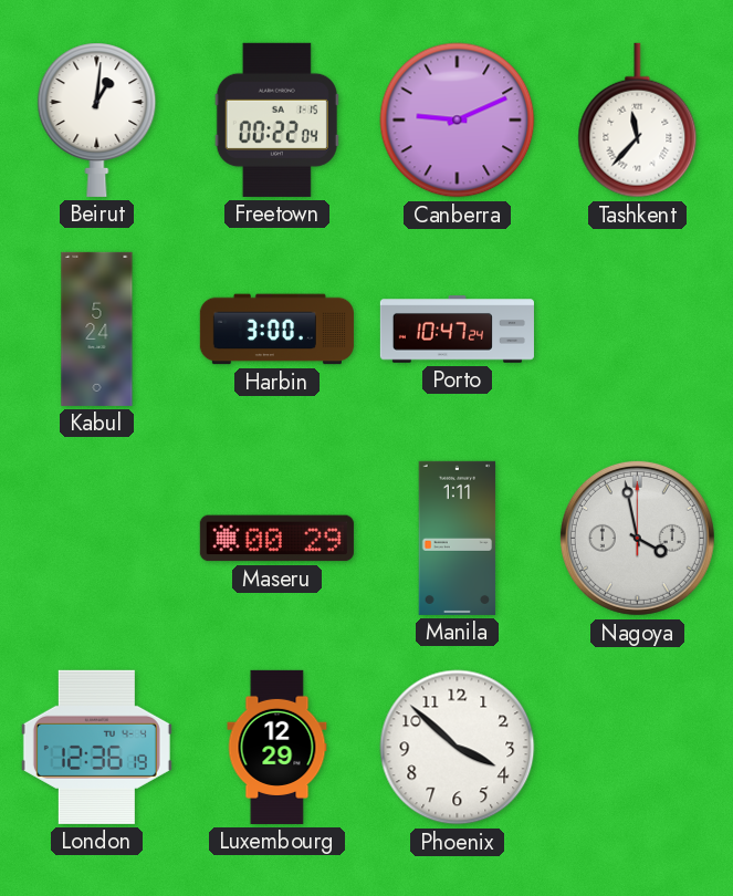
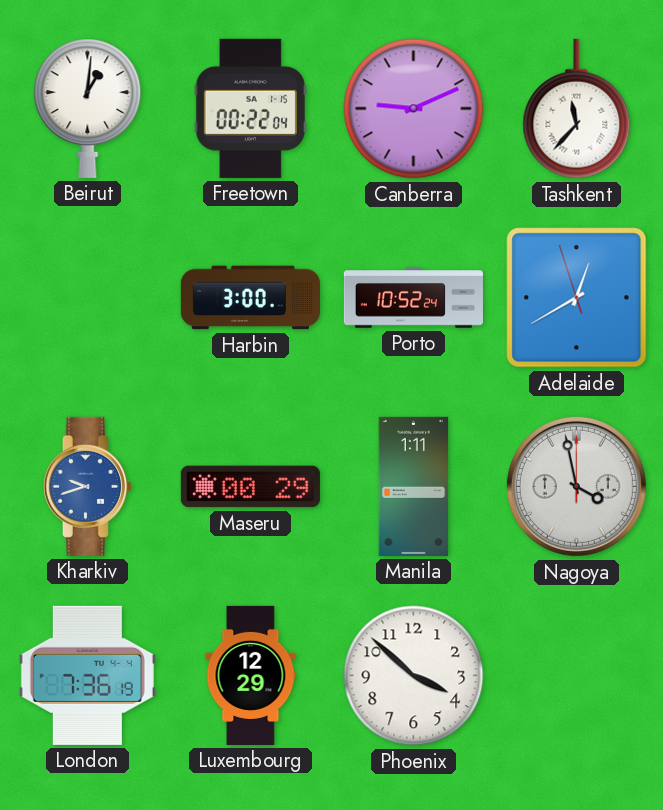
Kabul: 5:24 -> none (97, 329)
Porto: 10:47 -> 10:52 (413, 298)
Adelaide: none -> 12:39 (577, 298)
Kharkiv: none -> 9:42 (87, 486)
London: 12:36 -> 7:36 (87, 675)
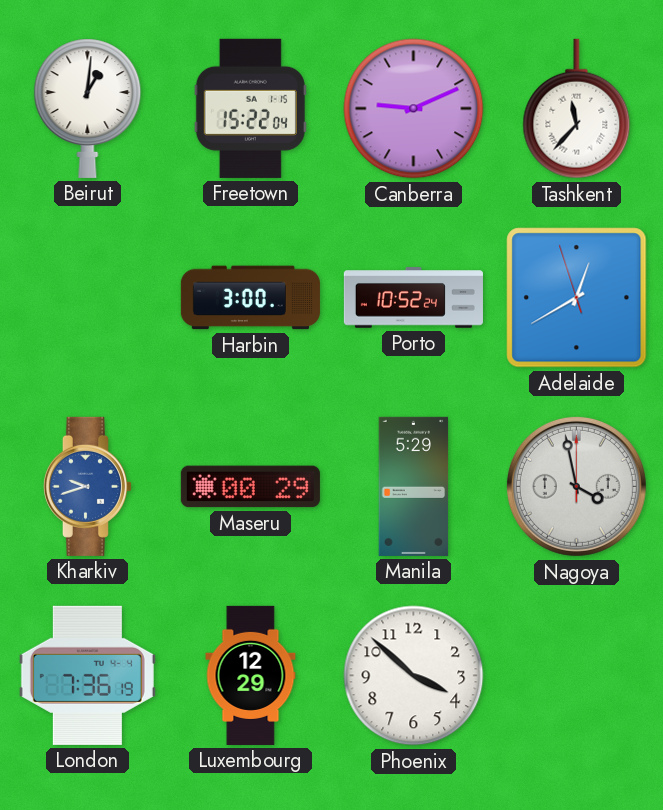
Freetown: 00:22 -> 15:22 (250, 108)
Manila: 1:11 -> 5:29 (414, 486)
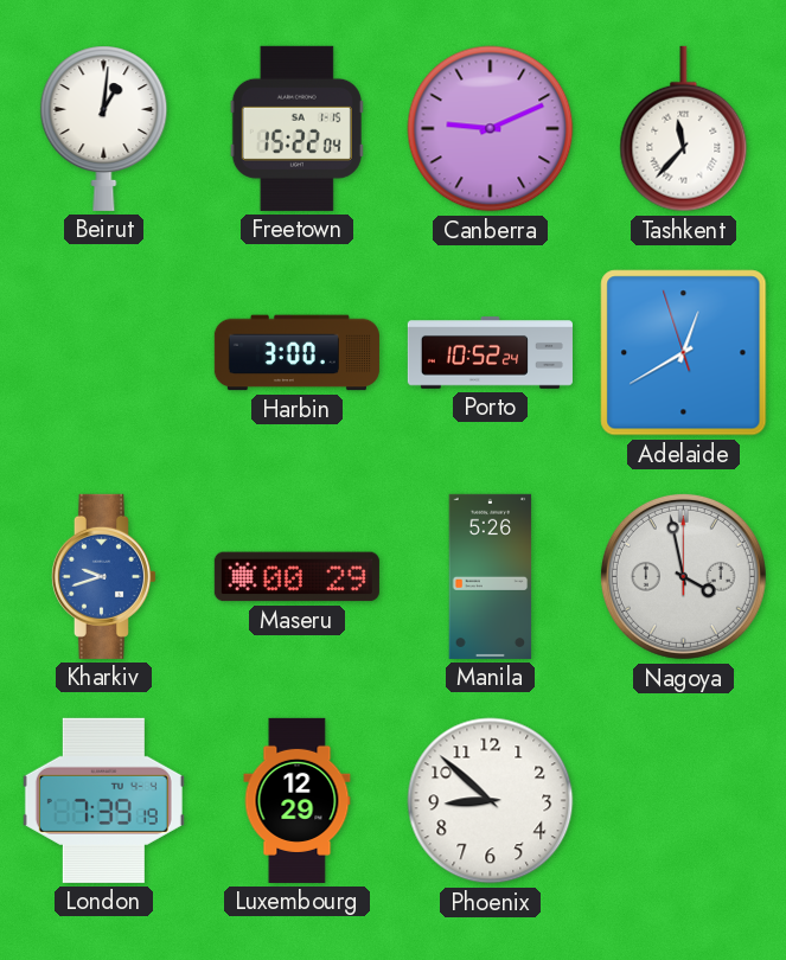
Manila: 5:29 -> 5:26 (491, 576)
London: 7:36 -> 7:39 (103, 800)
Phoenix: 3:52 -> 8:52 (491, 801)
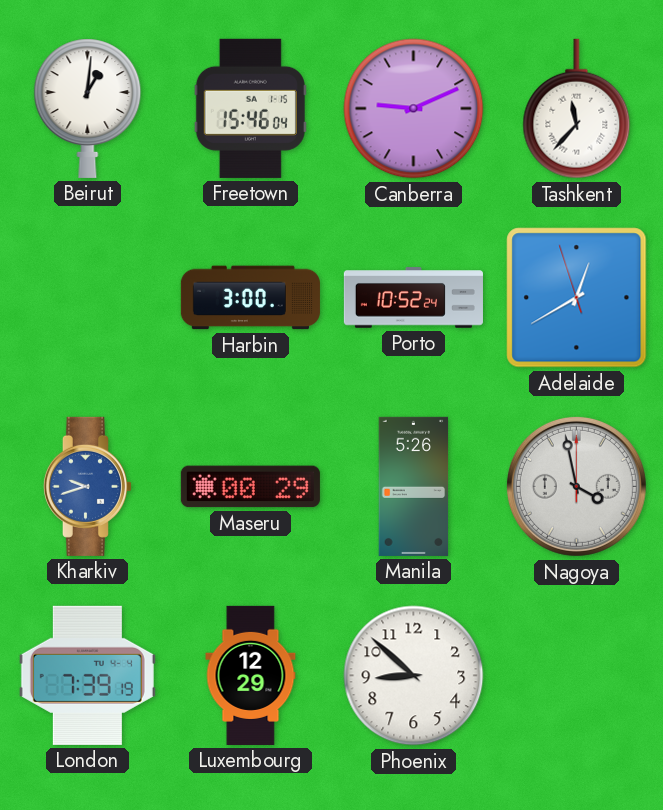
Freetown: 15:22 -> 15:46 (250, 108)
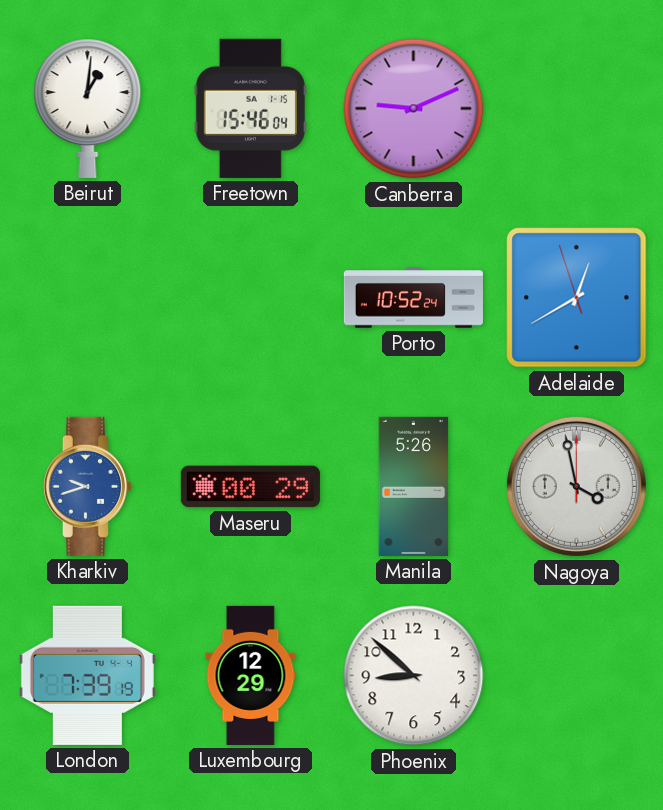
Tashkent: 11:37 -> none (577, 109)
Harbin: 3:00 -> none (250, 298)
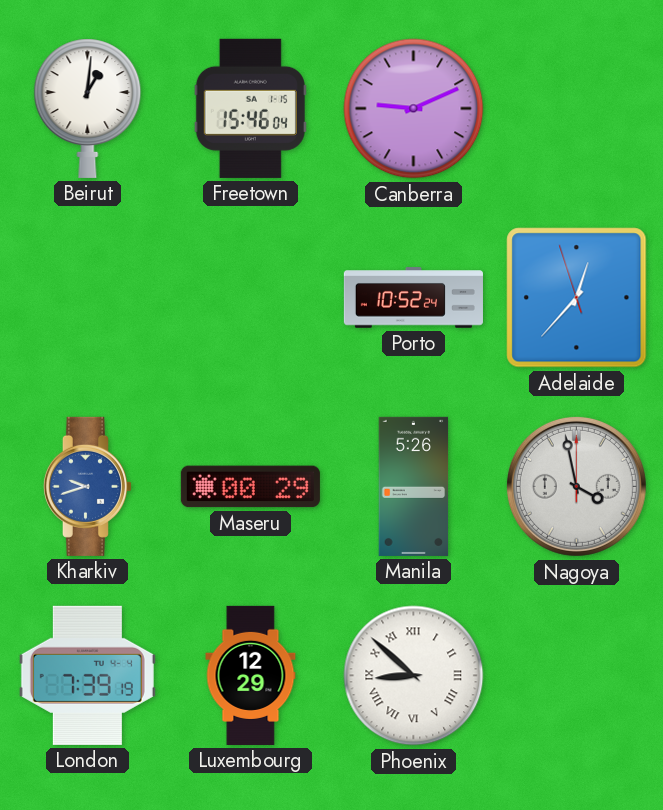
Adelaide: 12:39 -> 12:36 (577, 298)
Phoenix numerals: Arabic -> Roman (414, 676)
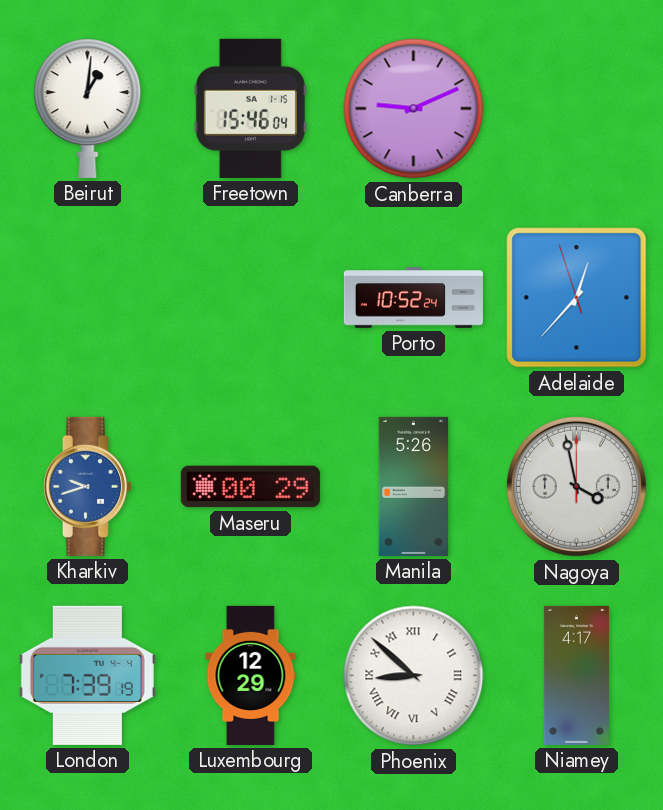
Niamey: none -> 4:17 (576, 675)
